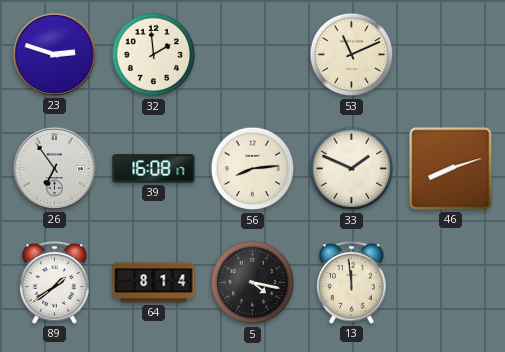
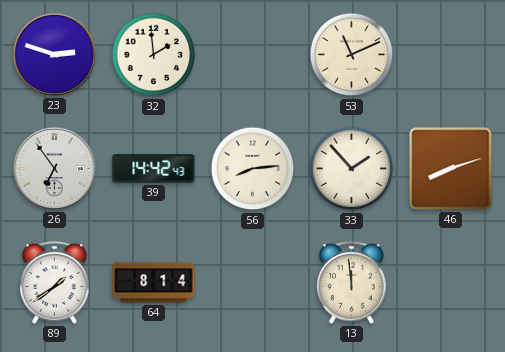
39: 16:08 -> 14:42 (154, 169)
33: 1:49 -> 1:53 (352, 169)
5: 4:17 -> none (253, 283)
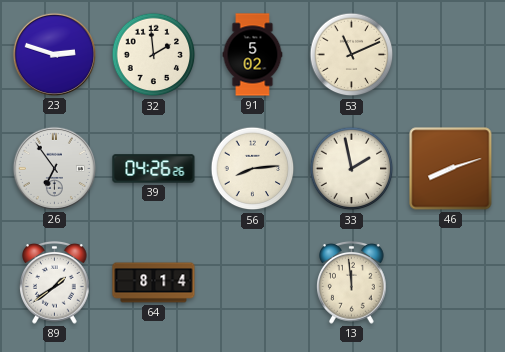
91: none -> 5:02 (253, 55)
39: 14:42 -> 04:26 (154, 169)
33: 1:53 -> 1:58 (352, 169)
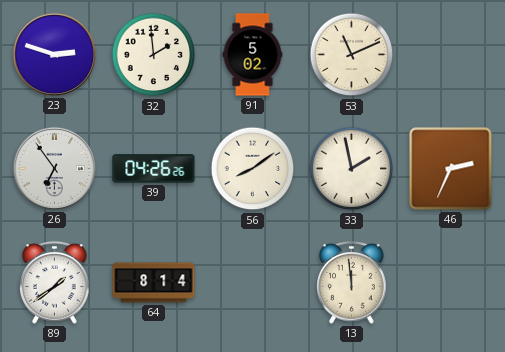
56: 8:14 -> 8:09 (253, 169)
46: 8:12 -> 2:34 (451, 169)
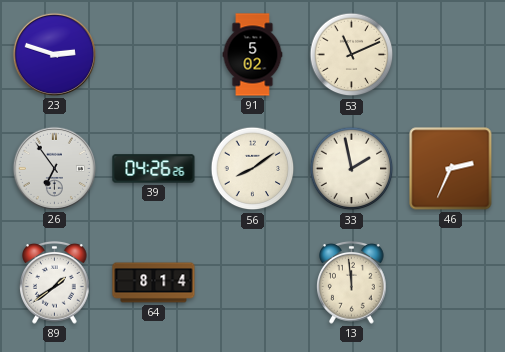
32: 1:59 -> none (154, 55)
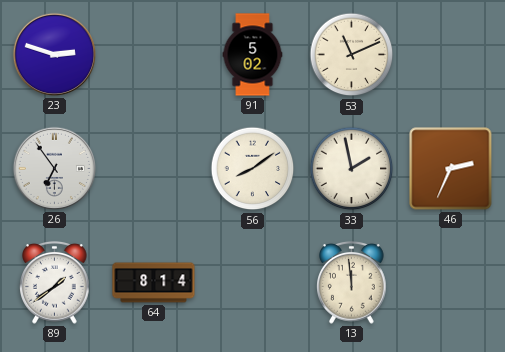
39: 04:26 -> none (154, 169)
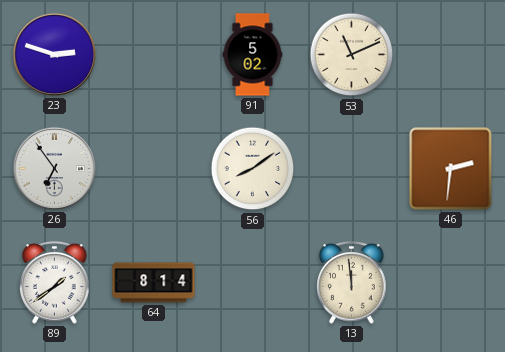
33: 1:58 -> none (352, 169)
46: 2:34 -> 2:31 (451, 169)
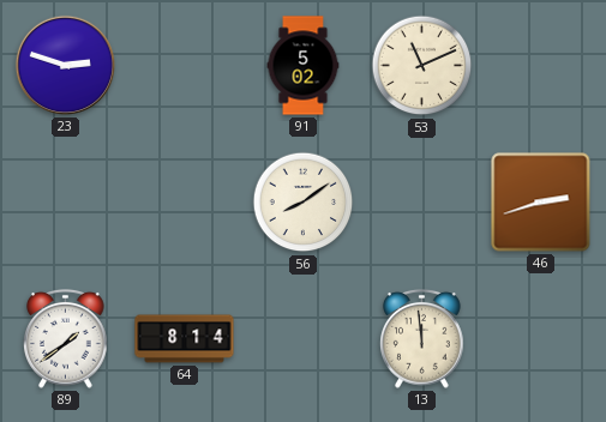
26: 6:54 -> none (54, 168)
46: 2:31 -> 2:42 (541, 203)
